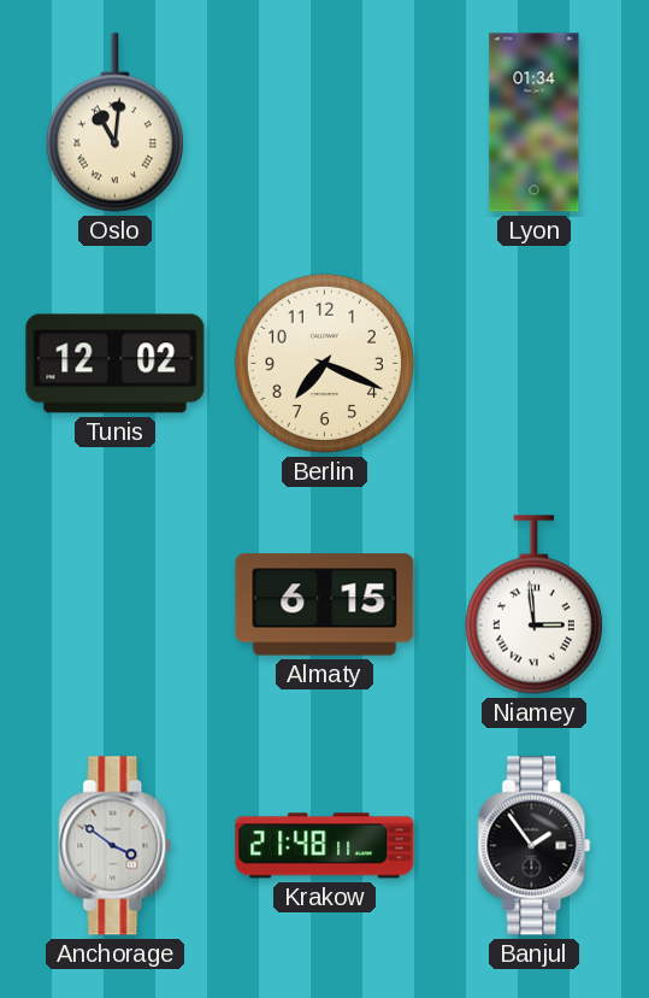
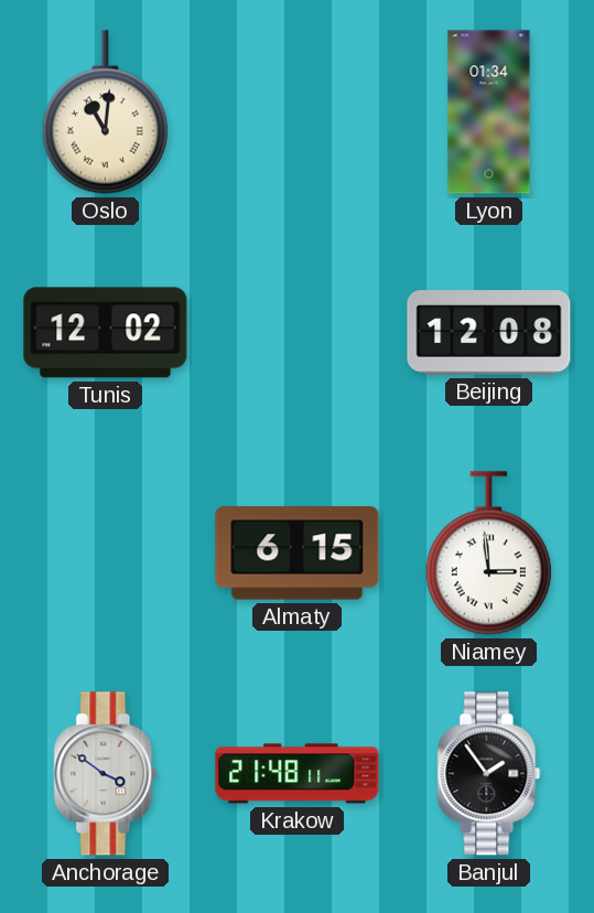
Berlin: 7:19 -> none (324, 363)
Beijing: none -> 12:08 (489, 333)
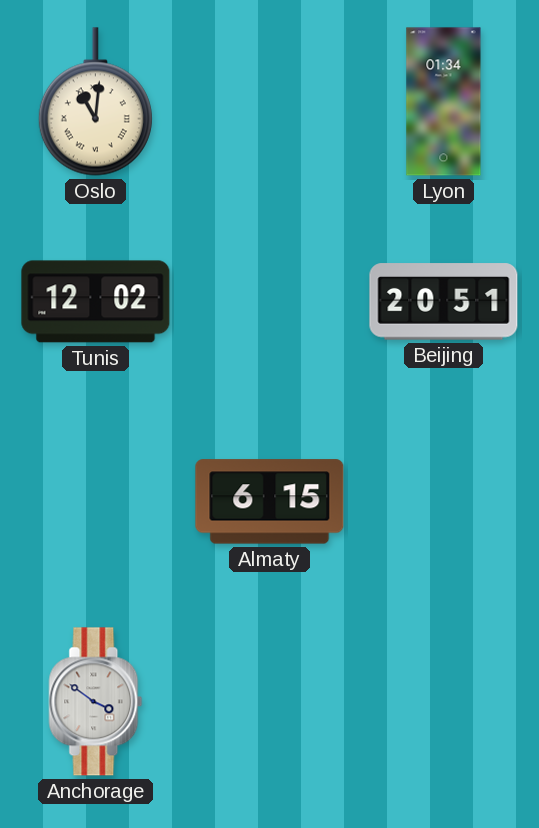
Beijing: 12:08 -> 20:51 (444, 302)
Niamey: 2:59 -> none (488, 554)
Krakow: 21:48 -> none (298, 774)
Banjul: 1:54 -> none (489, 774)
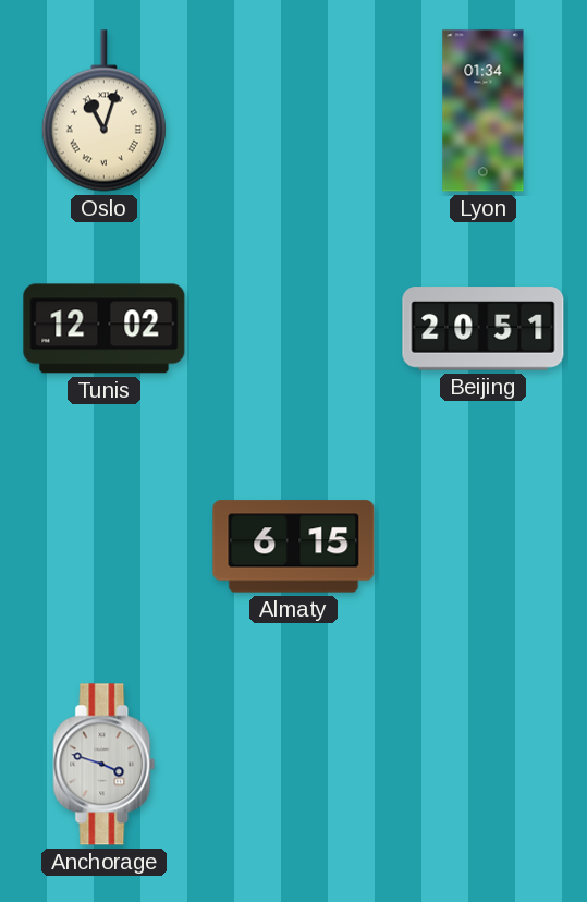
Oslo: 11:01 -> 11:03 (103, 111)
Anchorage: 3:51 -> 3:48 (105, 765)
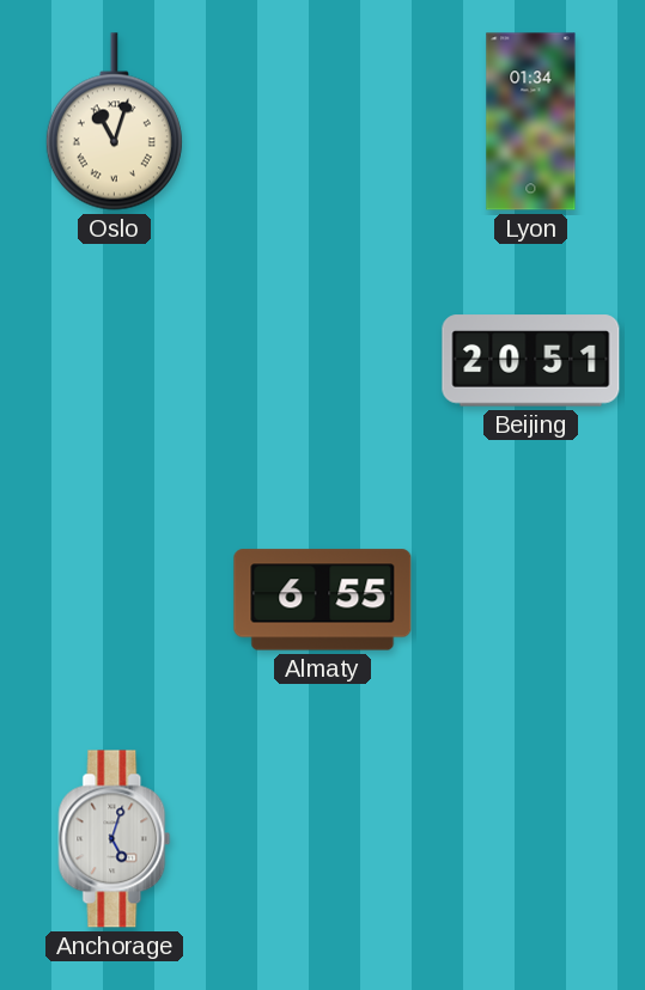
Tunis: 12:02 -> none (105, 329)
Almaty: 6:15 -> 6:55 (323, 600)
Anchorage: 3:48 -> 5:03 (115, 839)
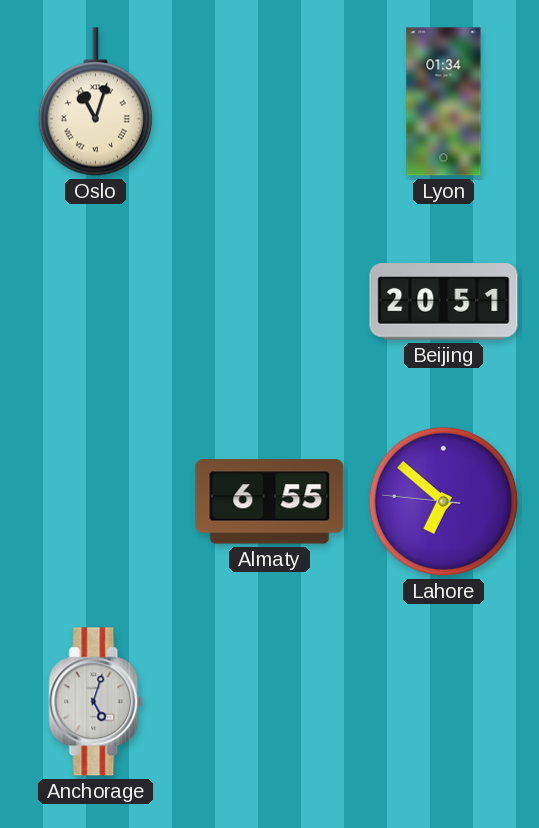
Lahore: none -> 6:51 (443, 501)
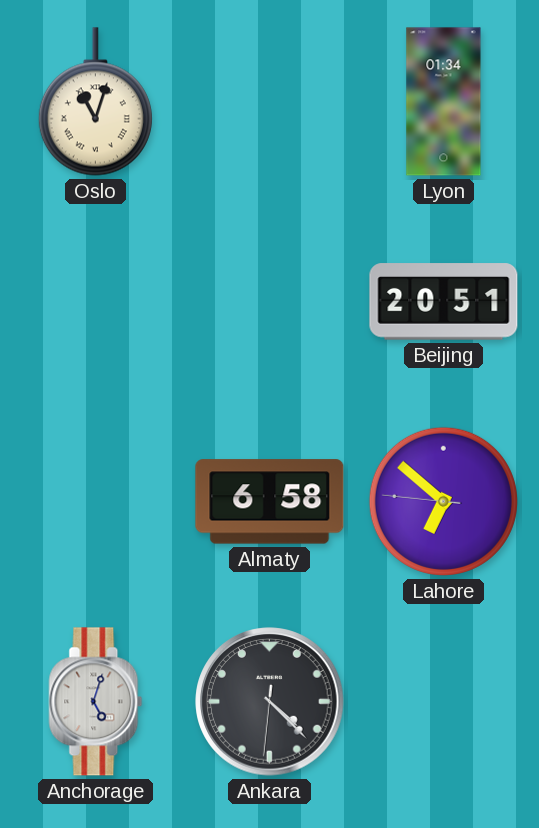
Almaty: 6:55 -> 6:58 (270, 502)
Ankara: none -> 4:22 (270, 702)
